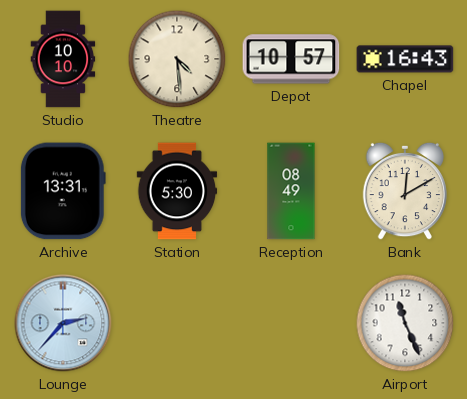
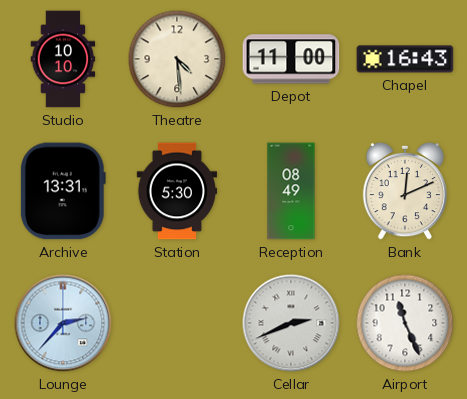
Depot: 10:57 -> 11:00 (291, 59)
Bank: 12:10 -> 12:11 (405, 191)
Cellar: none -> 2:41 (291, 323)
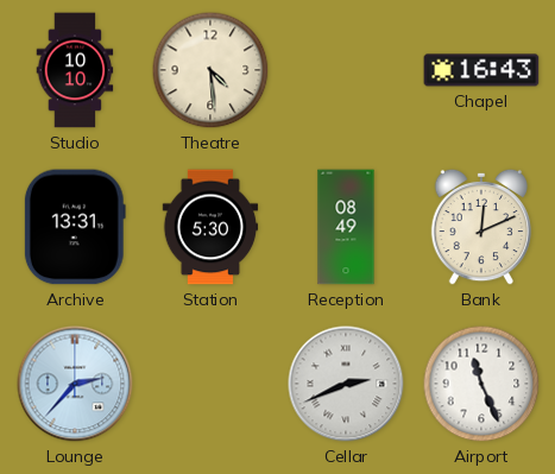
Depot: 11:00 -> none (291, 59)
